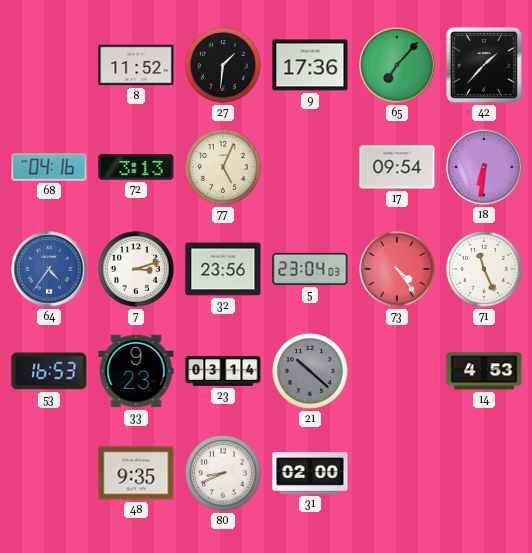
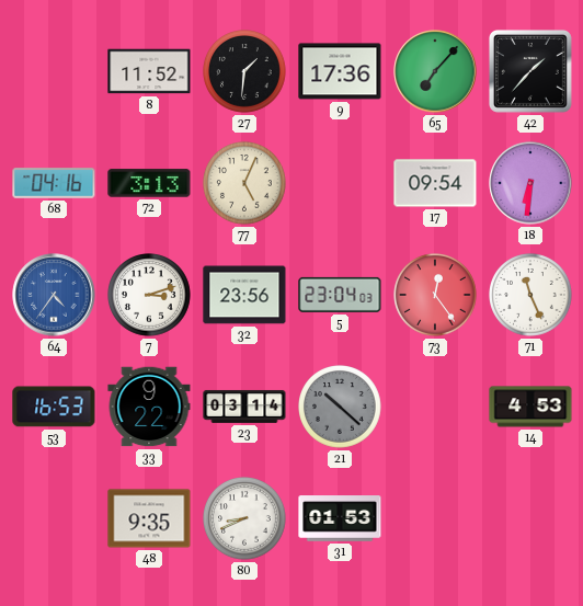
73: 4:24 -> 12:24 (436, 296)
33: 9:23 -> 9:22 (149, 407)
31: 02:00 -> 01:53 (340, 518)
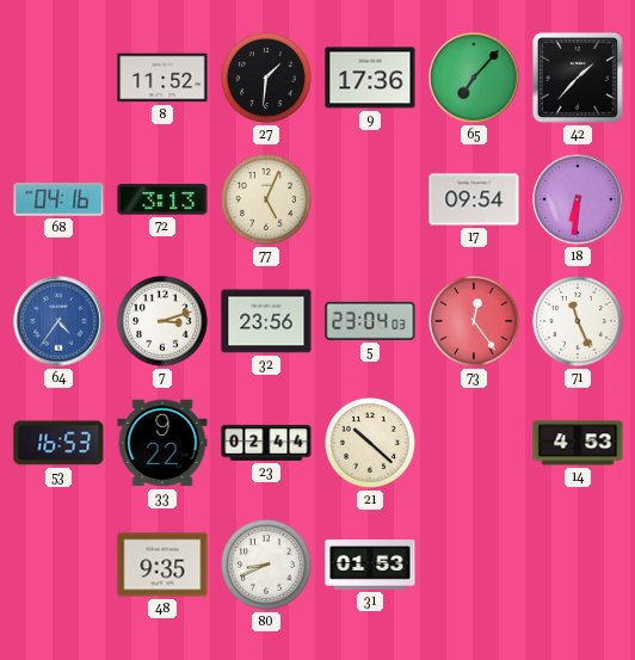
23: 03:14 -> 02:44 (266, 443)
21 dial: grey -> cream (371, 444)
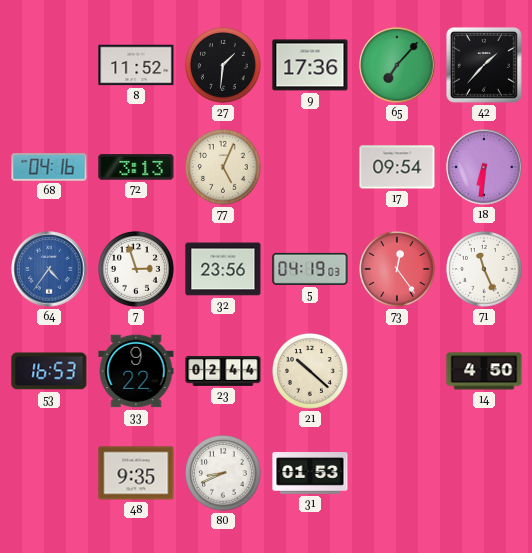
7: 3:12 -> 2:57 (137, 270)
5: 23:04 -> 04:19 (310, 269)
14: 4:53 -> 4:50 (484, 371)
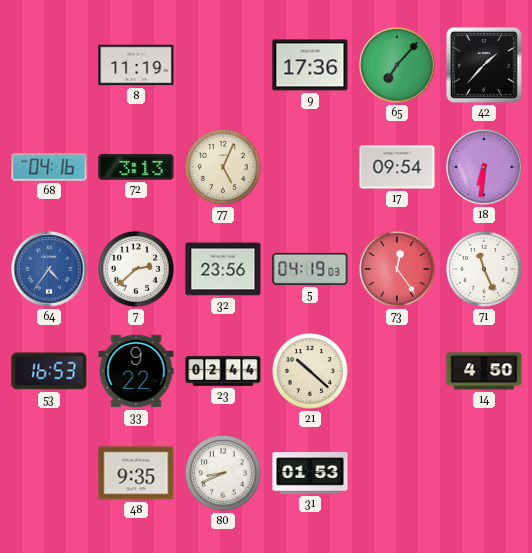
8: 11:52 -> 11:19 (136, 65)
27: 1:31 -> none (224, 66)
7: 2:57 -> 2:38 (137, 270)
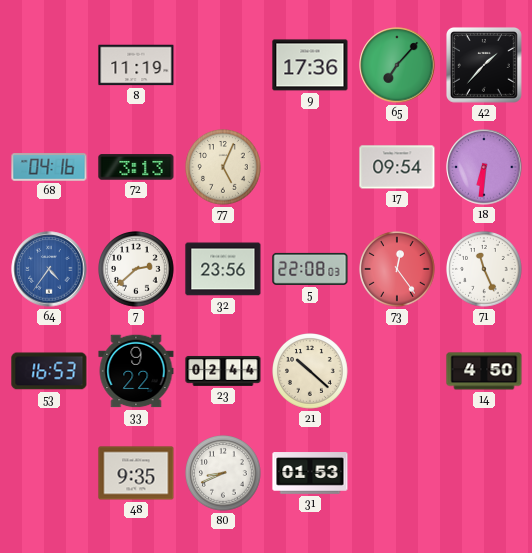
5: 04:19 -> 22:08 (310, 269)
